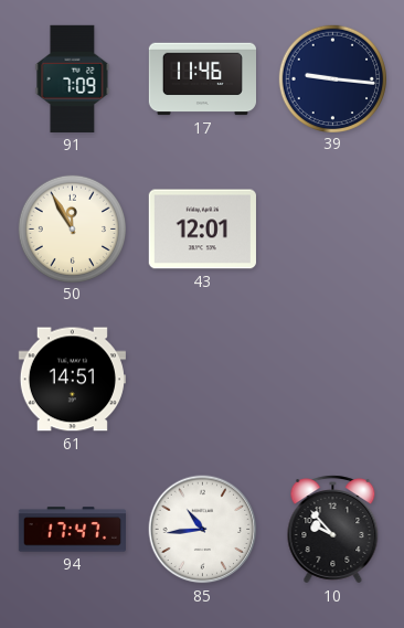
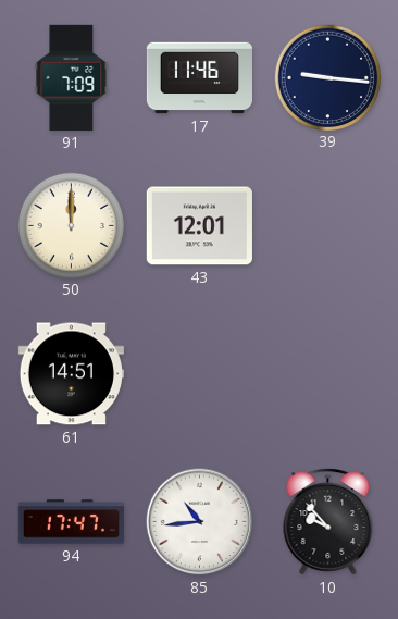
50: 11:55 -> 12:00 (71, 225)
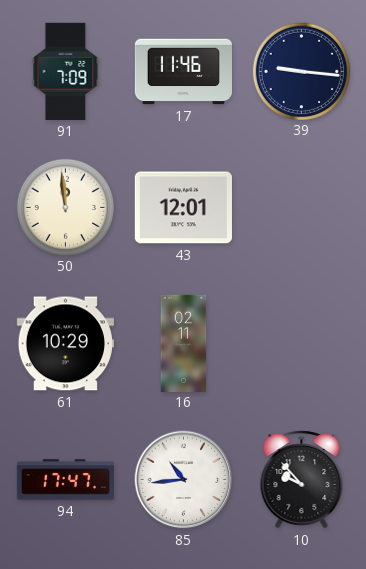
50: 12:00 -> 11:59 (65, 207)
61: 14:51 -> 10:29 (65, 344)
16: none -> 02:11 (184, 343)
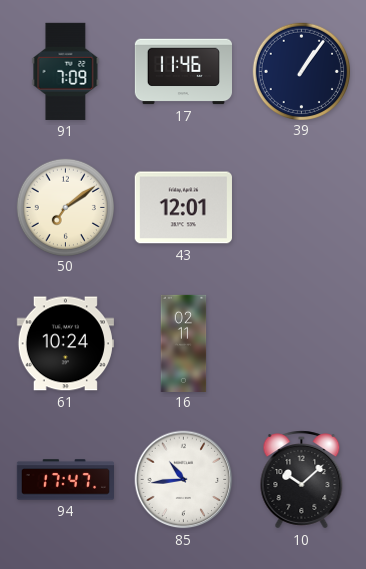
39: 9:16 -> 1:06 (301, 71)
50: 11:59 -> 7:09 (65, 207)
61: 10:29 -> 10:24 (65, 344)
10: 9:53 -> 10:08 (302, 480)
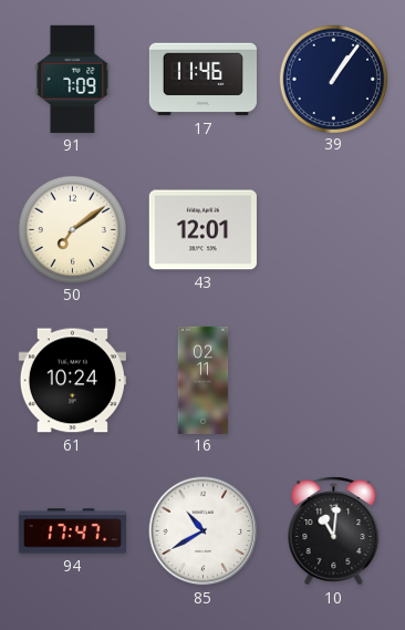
85: 10:44 -> 10:40 (204, 531)
10: 10:08 -> 11:01 (334, 531)
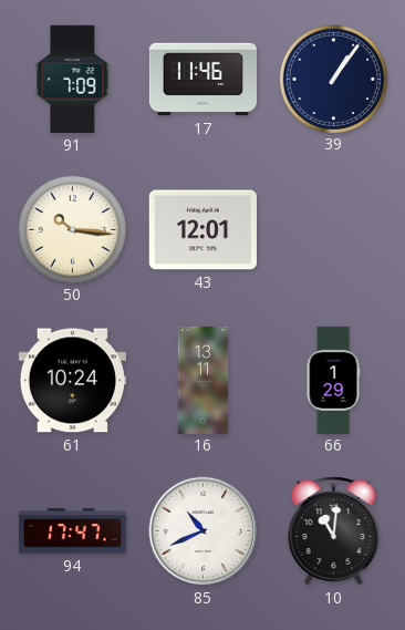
50: 7:09 -> 10:16 (72, 229)
16: 02:11 -> 13:11 (204, 380)
66: none -> 1:29 (333, 380)
85: 10:40 -> 10:41 (204, 531)
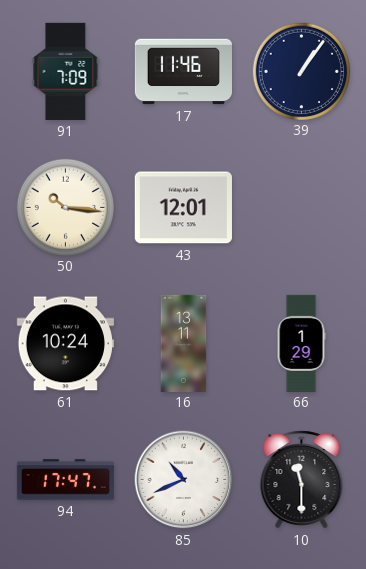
10: 11:01 -> 11:30 (302, 480)
